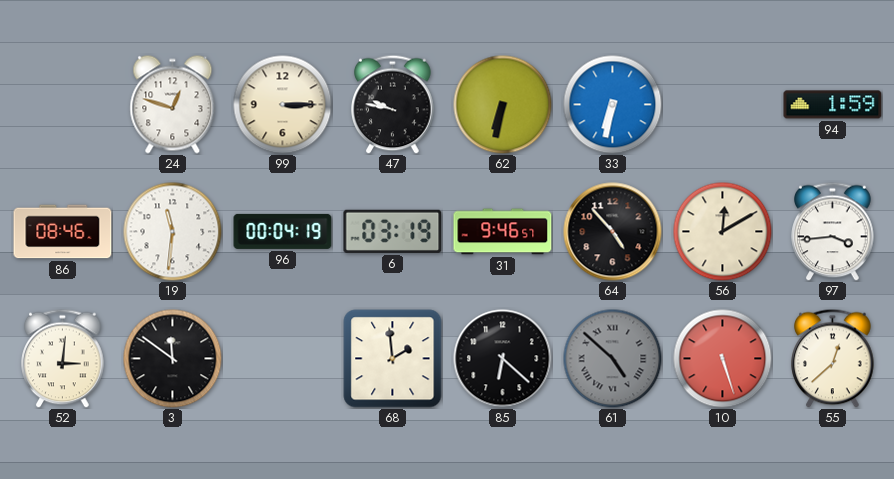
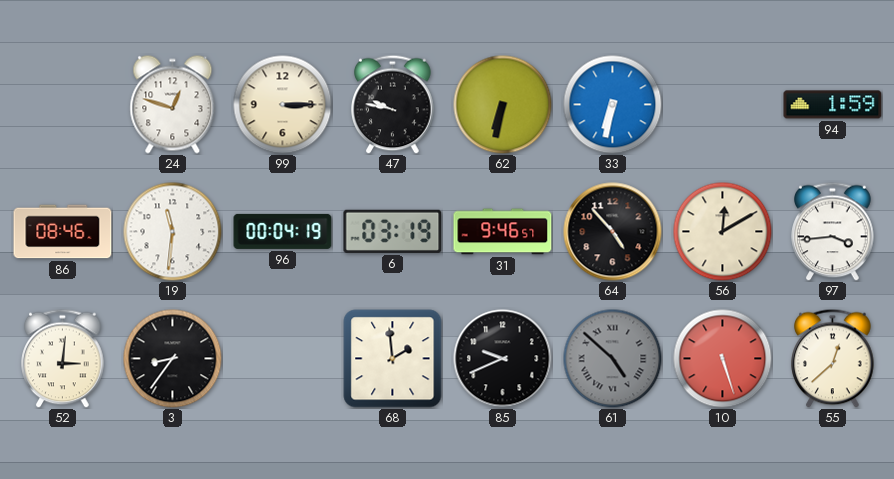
3: 11:51 -> 8:36 (173, 359)
85: 6:22 -> 9:41 (503, 359)
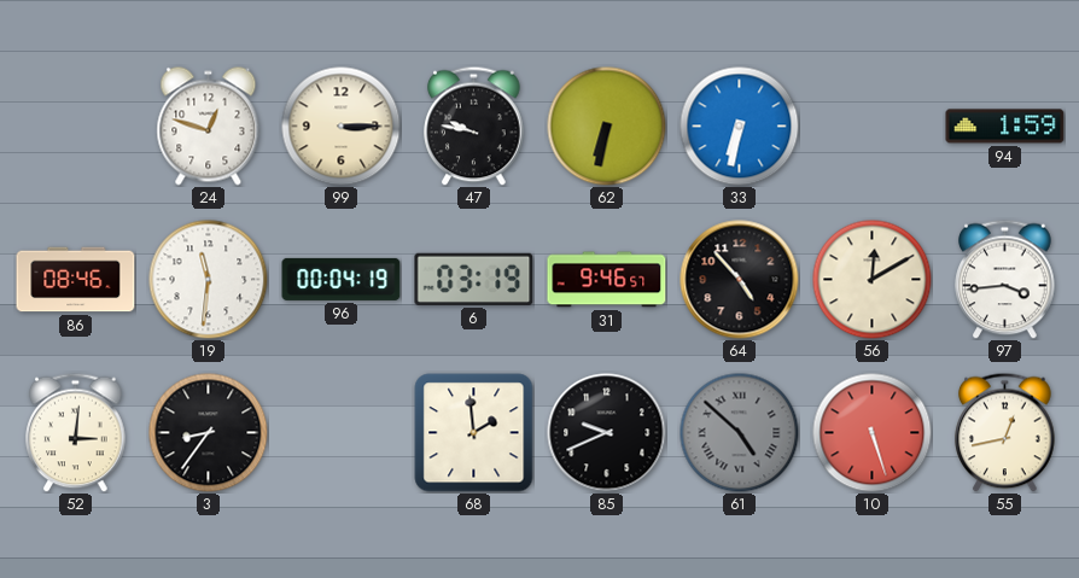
55: 12:38 -> 12:43 (1005, 432)
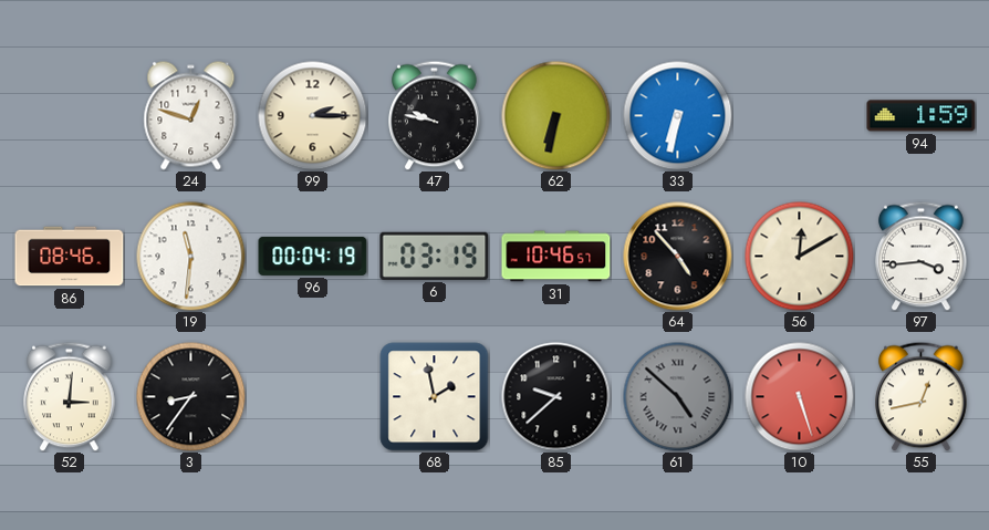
99: 3:15 -> 2:15 (313, 116)
31: 9:46 -> 10:46 (556, 257)
68: 1:59 -> 1:58 (435, 397)
85: 9:41 -> 9:38 (556, 397)
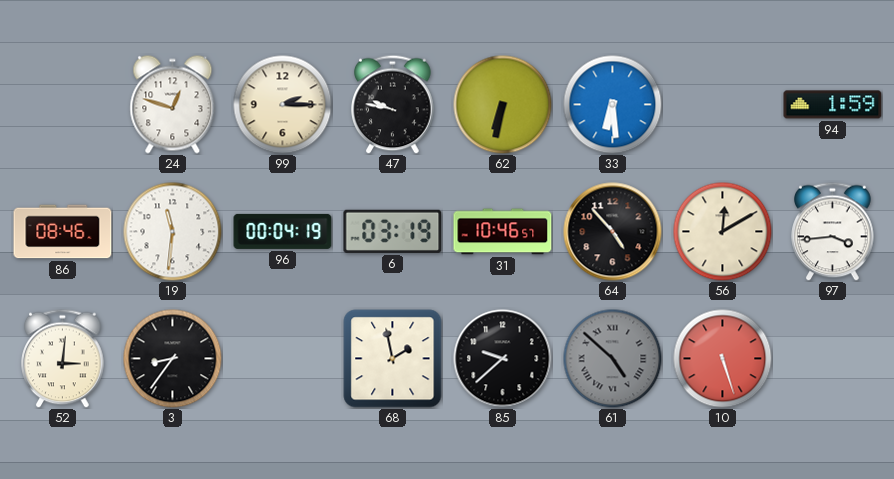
33: 6:32 -> 6:29 (613, 105)
55: 12:43 -> none (922, 396)
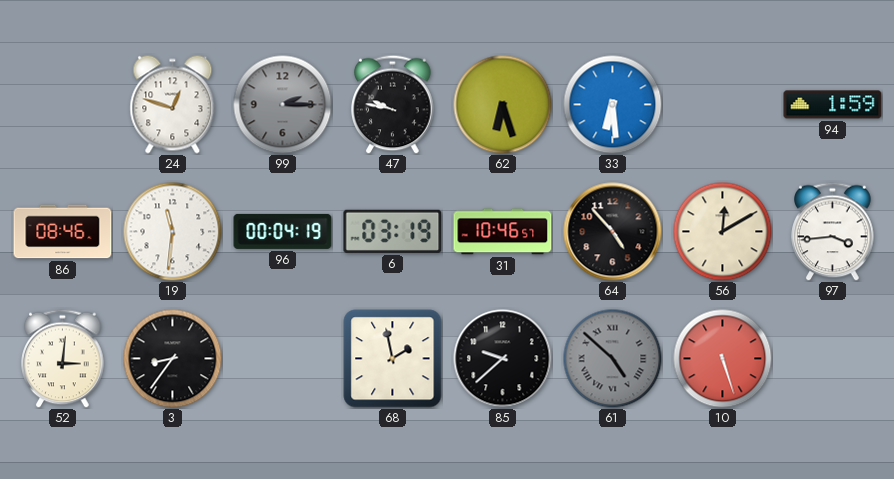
99 dial: cream -> grey (283, 105)
62: 6:32 -> 6:27 (503, 105)
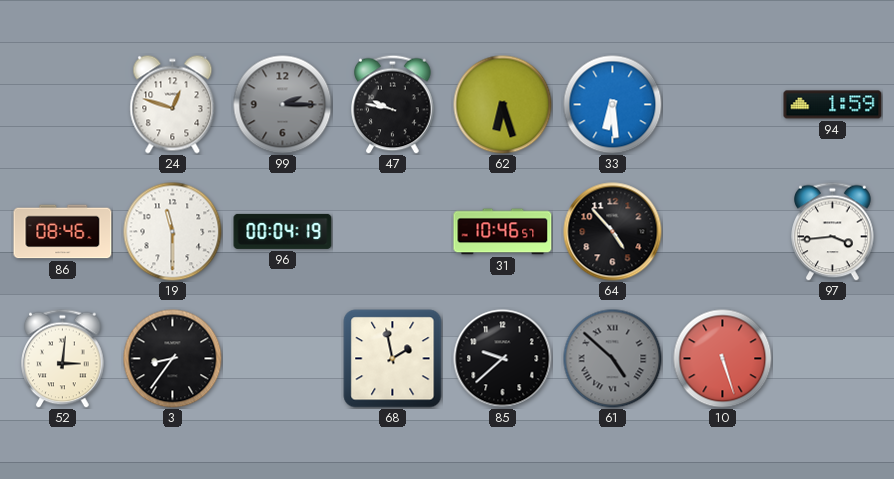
19: 11:31 -> 11:30 (173, 232)
6: 03:19 -> none (393, 231)
56: 12:10 -> none (723, 232)
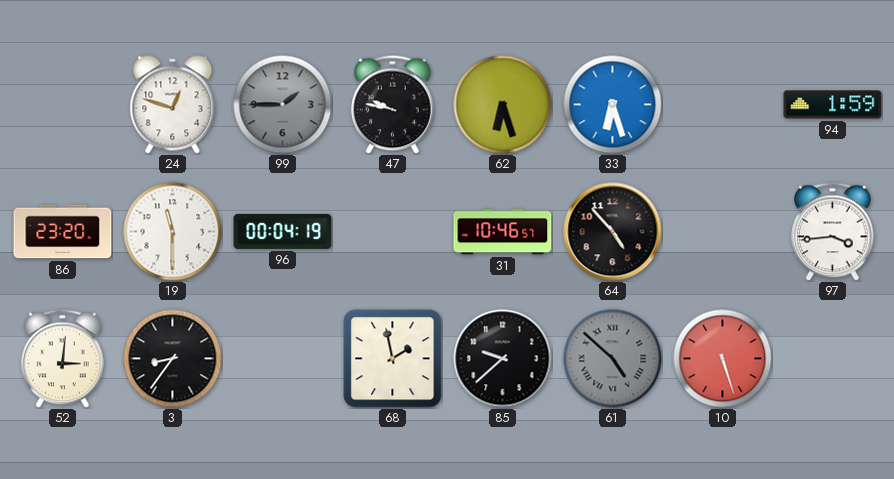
99: 2:15 -> 1:45 (283, 105)
33: 6:29 -> 6:27 (613, 105)
86: 08:46 -> 23:20 (63, 232)
